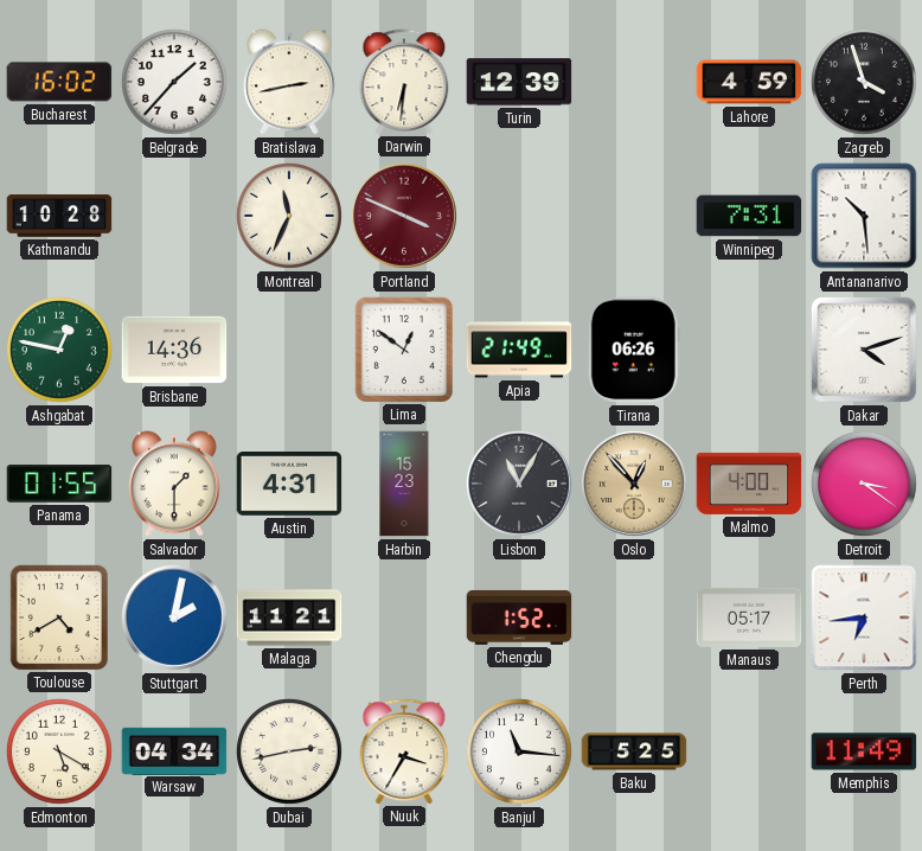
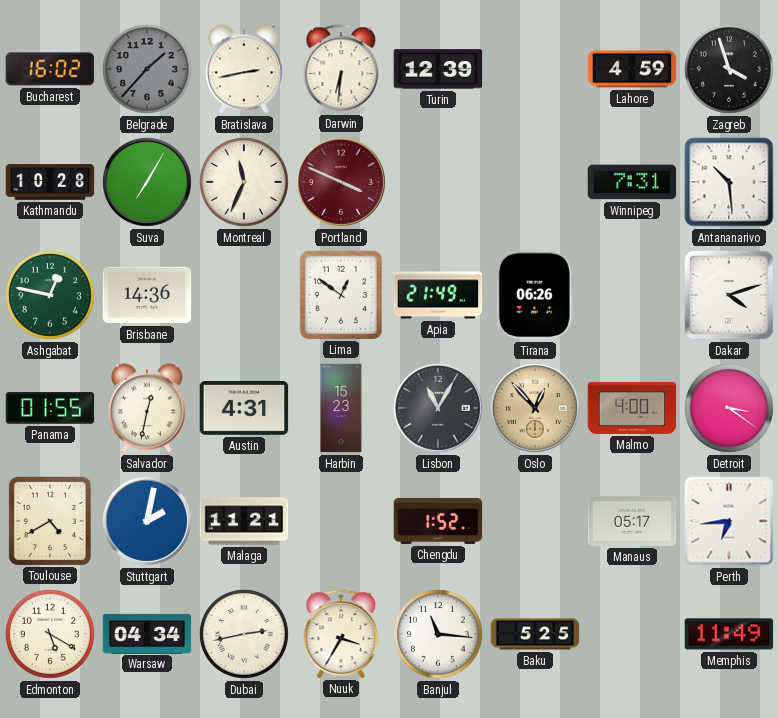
Belgrade dial: white -> grey (147, 69)
Suva: none -> 7:05 (147, 182)
Salvador: 1:30 -> 12:32 (147, 408)
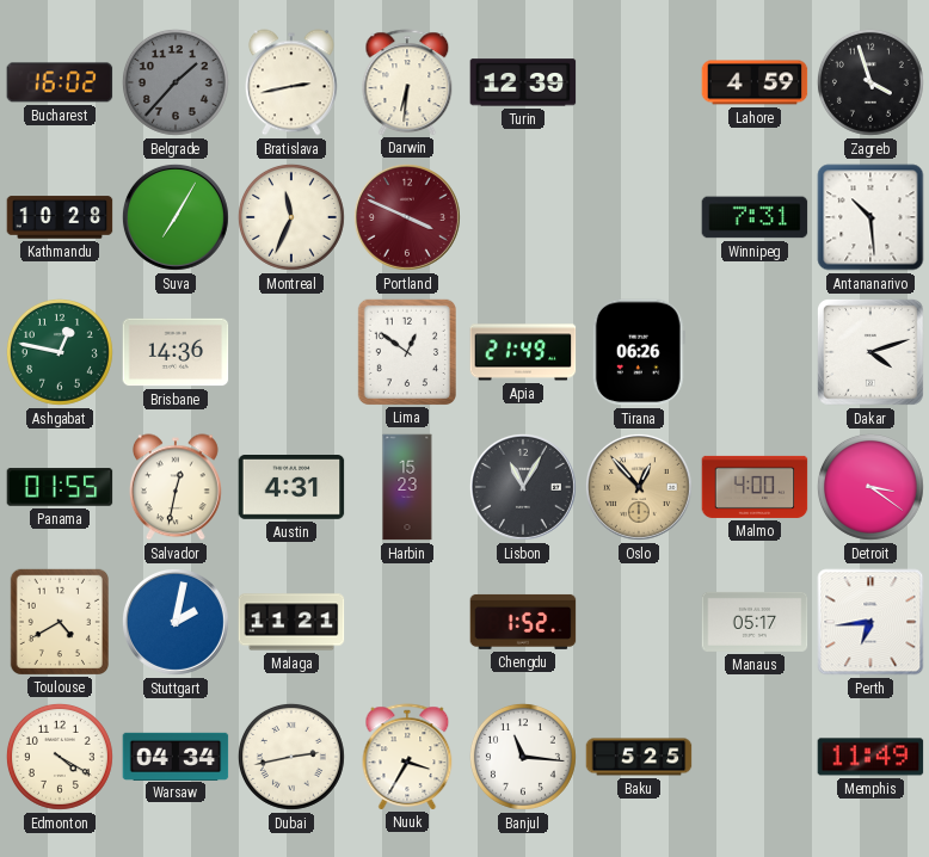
Edmonton: 5:20 -> 4:20 (60, 757)
